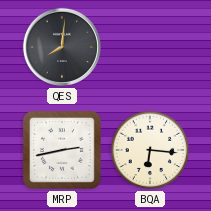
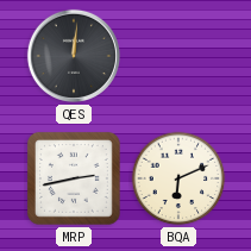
QES: 8:01 -> 12:01 (74, 56)
BQA: 6:16 -> 6:11 (178, 178)
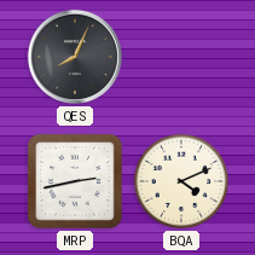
QES: 12:01 -> 8:04 (75, 57)
BQA: 6:11 -> 4:11 (181, 181)
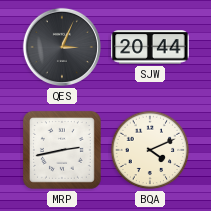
QES: 8:04 -> 3:04 (62, 47)
SJW: none -> 20:44 (150, 47)
